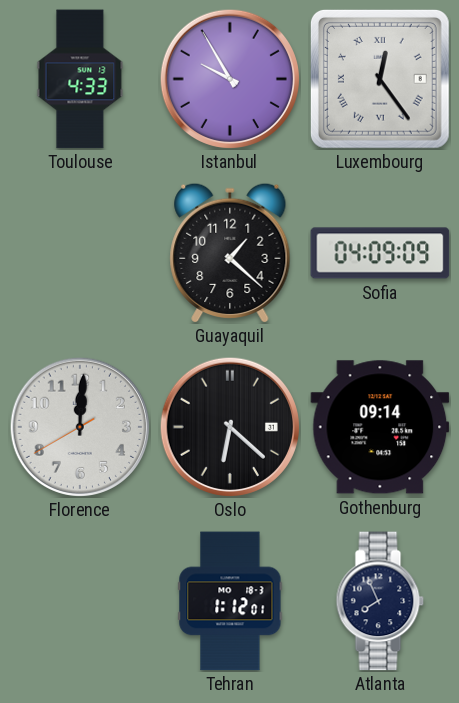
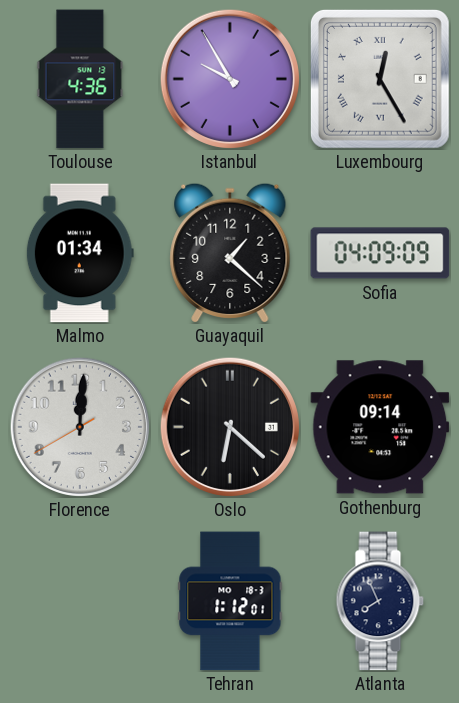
Toulouse: 4:33 -> 4:36 (80, 79)
Luxembourg: 12:24 -> 12:25 (380, 79)
Malmo: none -> 01:34 (80, 253)
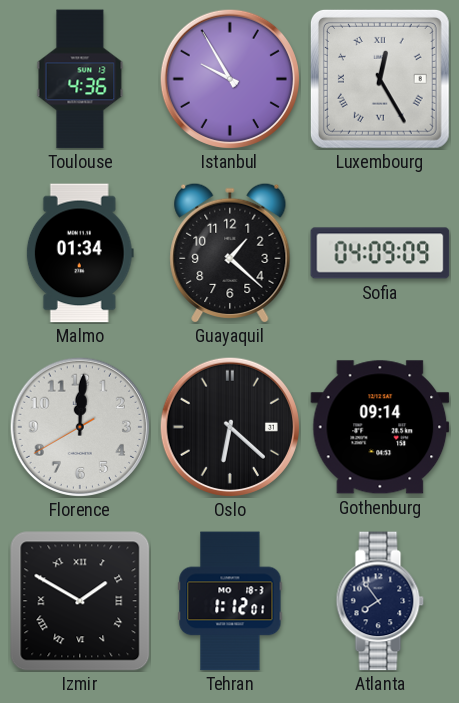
Izmir: none -> 1:50 (80, 601)
Atlanta: 7:56 -> 7:54 (380, 601)
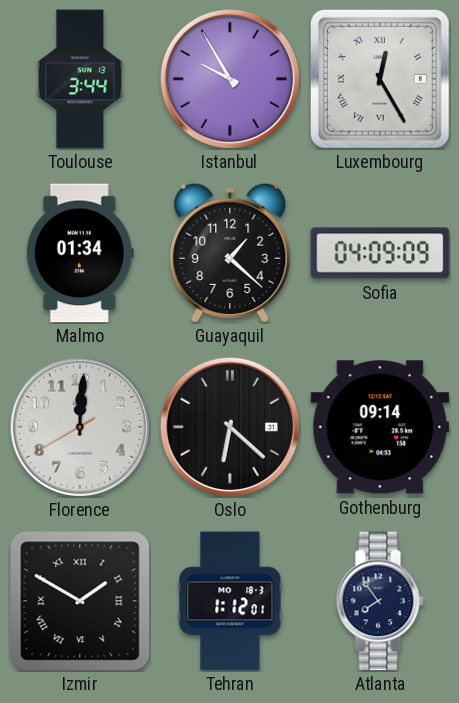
Toulouse: 4:36 -> 3:44 (80, 79)
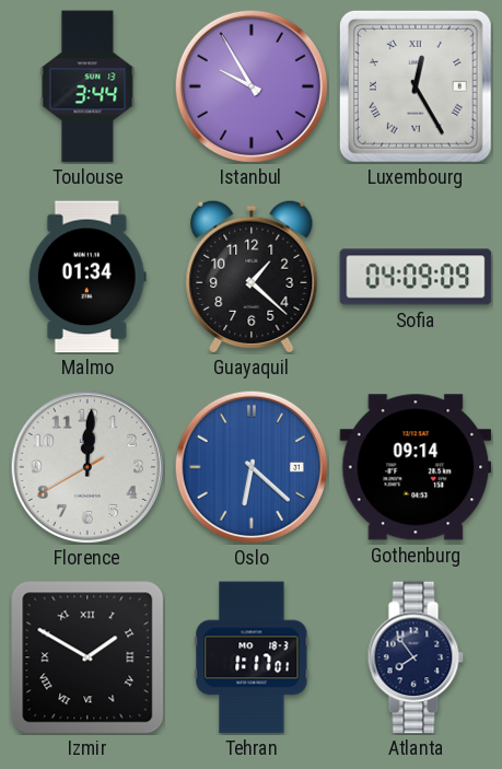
Oslo dial: black -> blue (250, 466)
Tehran: 1:12 -> 1:17 (252, 657)
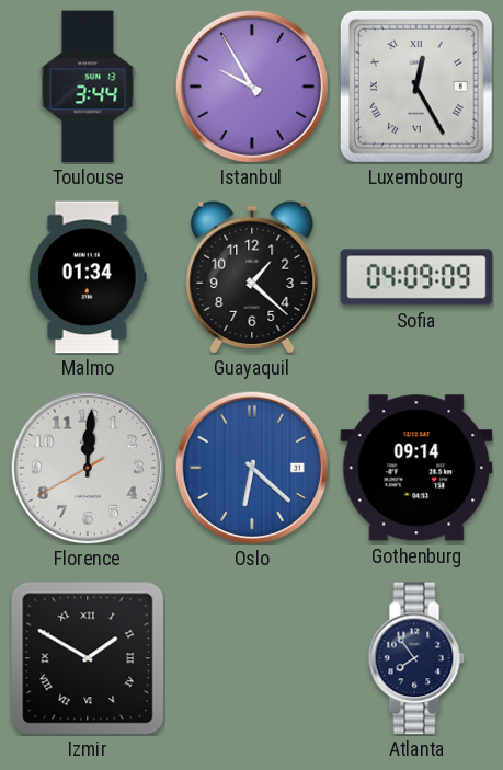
Tehran: 1:17 -> none (252, 657)
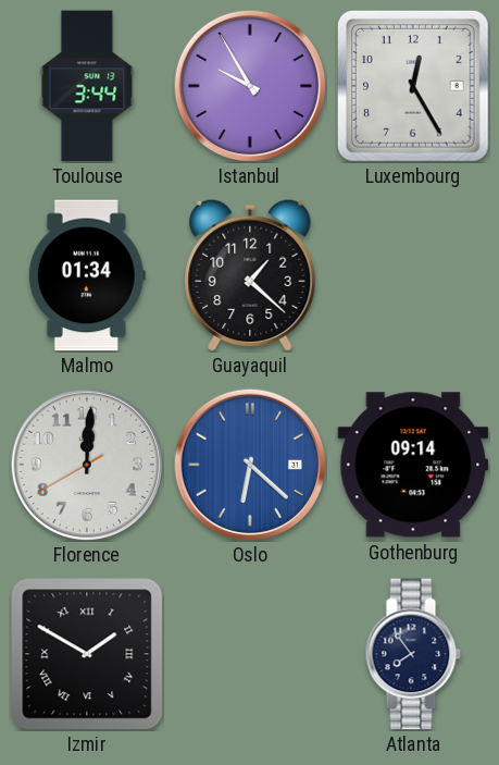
Luxembourg numerals: Roman -> Arabic (413, 86)
Sofia: 04:09 -> none (416, 277)
